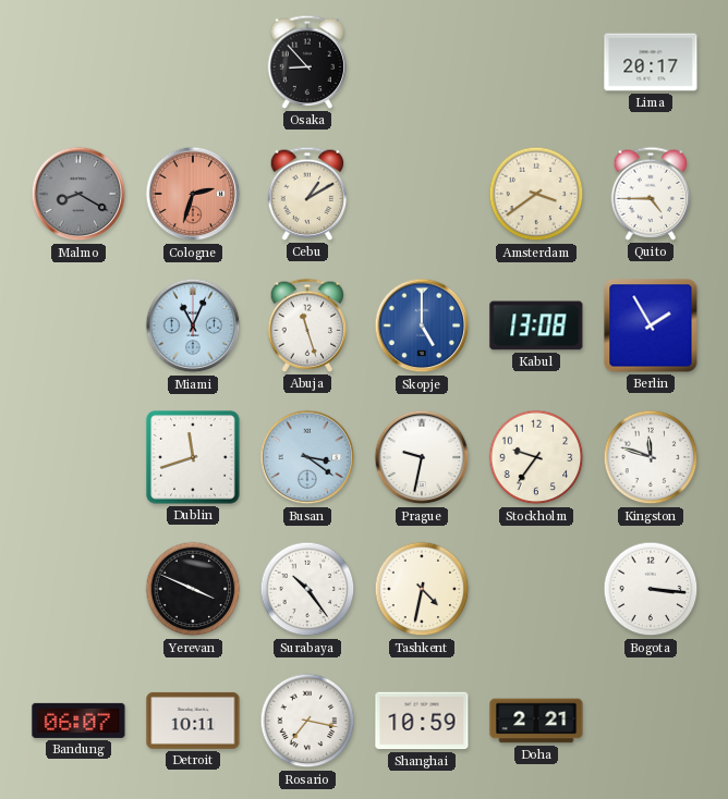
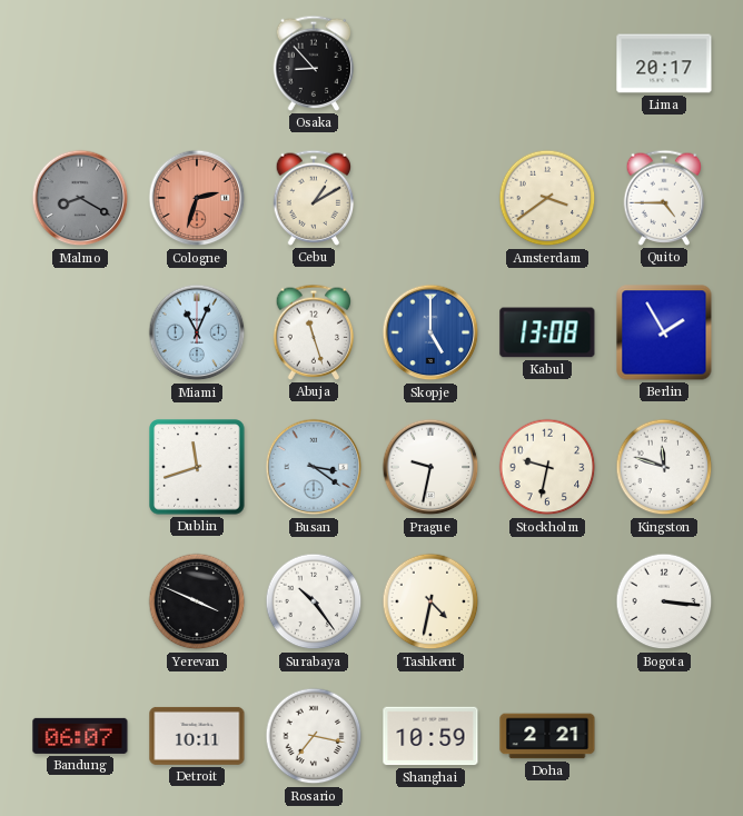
Stockholm: 9:36 -> 9:32 (547, 467)
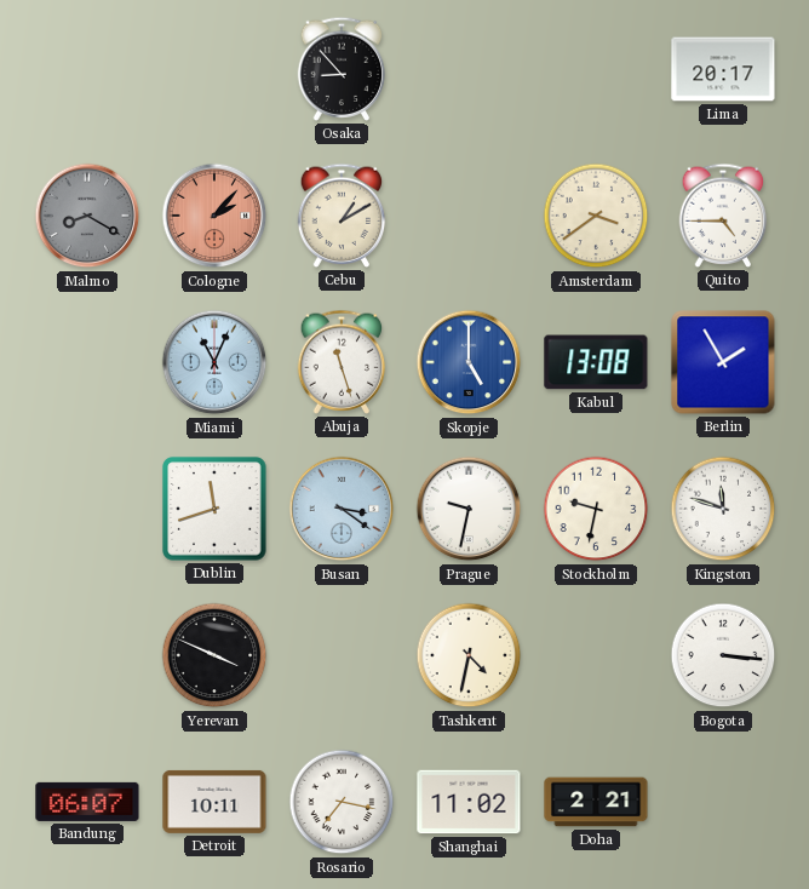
Cologne: 2:33 -> 2:07 (214, 216)
Surabaya: 10:24 -> none (314, 601)
Shanghai: 10:59 -> 11:02 (469, 802)
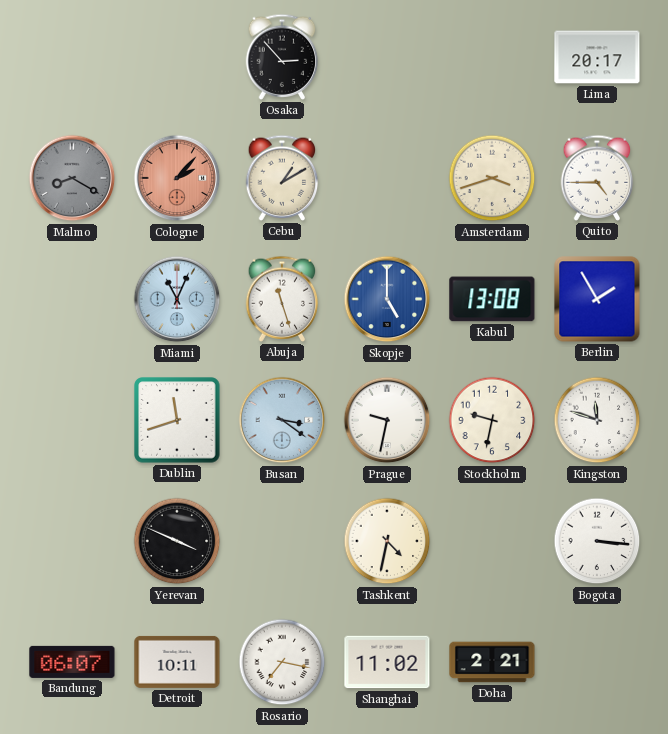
Osaka: 8:53 -> 2:53 (282, 57)
Amsterdam: 3:39 -> 3:42 (492, 178)
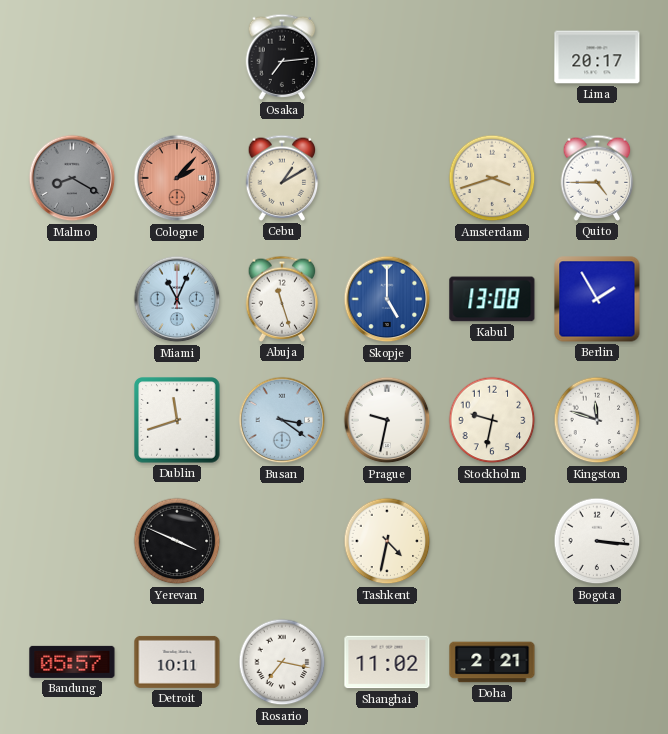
Osaka: 2:53 -> 7:14 (282, 57)
Bandung: 06:07 -> 05:57 (72, 662)
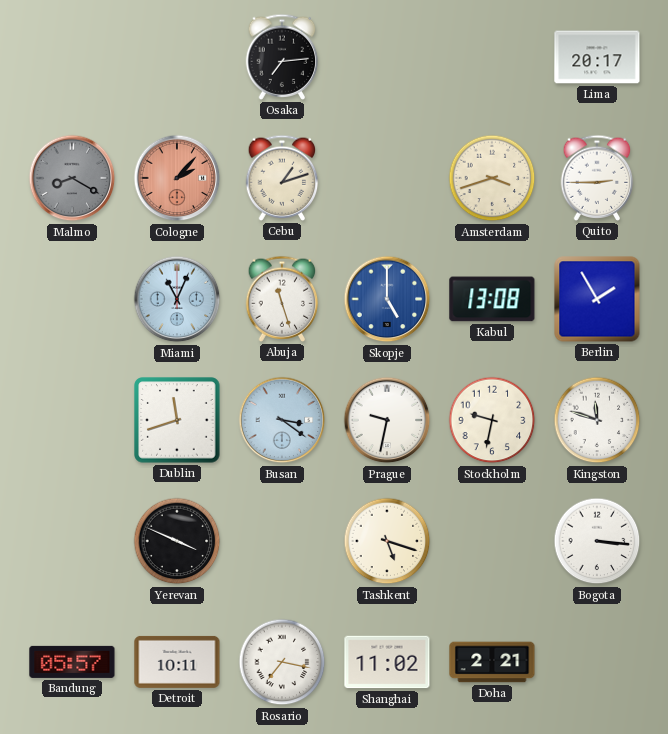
Cebu: 1:10 -> 1:12 (282, 178)
Quito: 4:45 -> 2:45 (597, 178)
Tashkent: 4:32 -> 5:18 (387, 541)
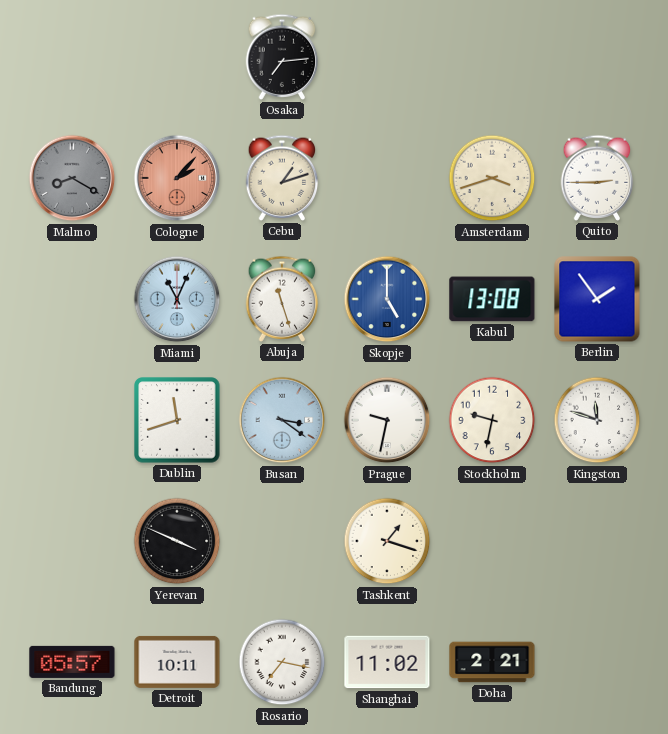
Lima: 20:17 -> none (597, 57)
Berlin: 1:55 -> 1:54 (597, 299)
Tashkent: 5:18 -> 1:18 (387, 541)
Bogota: 3:16 -> none (597, 541)
